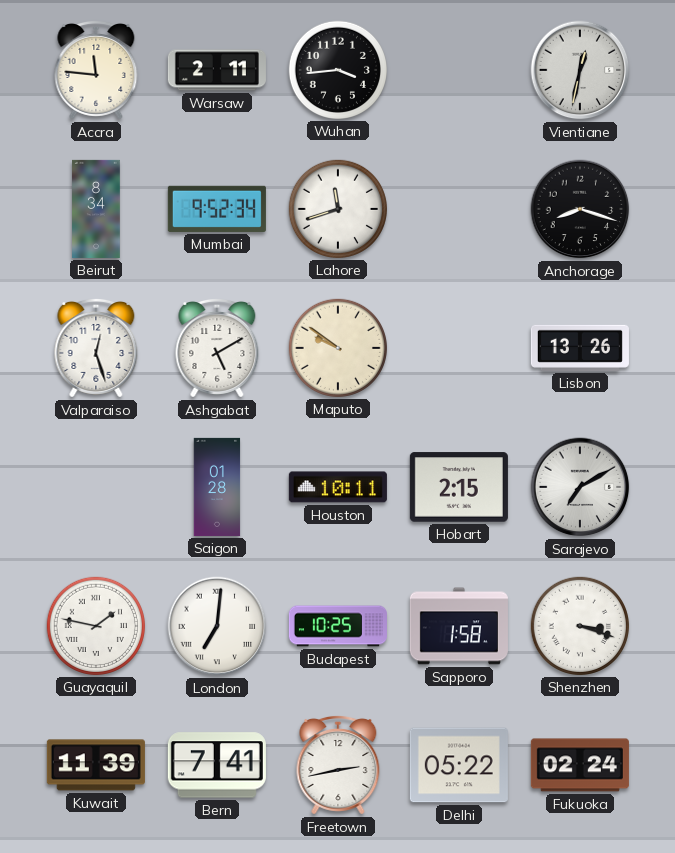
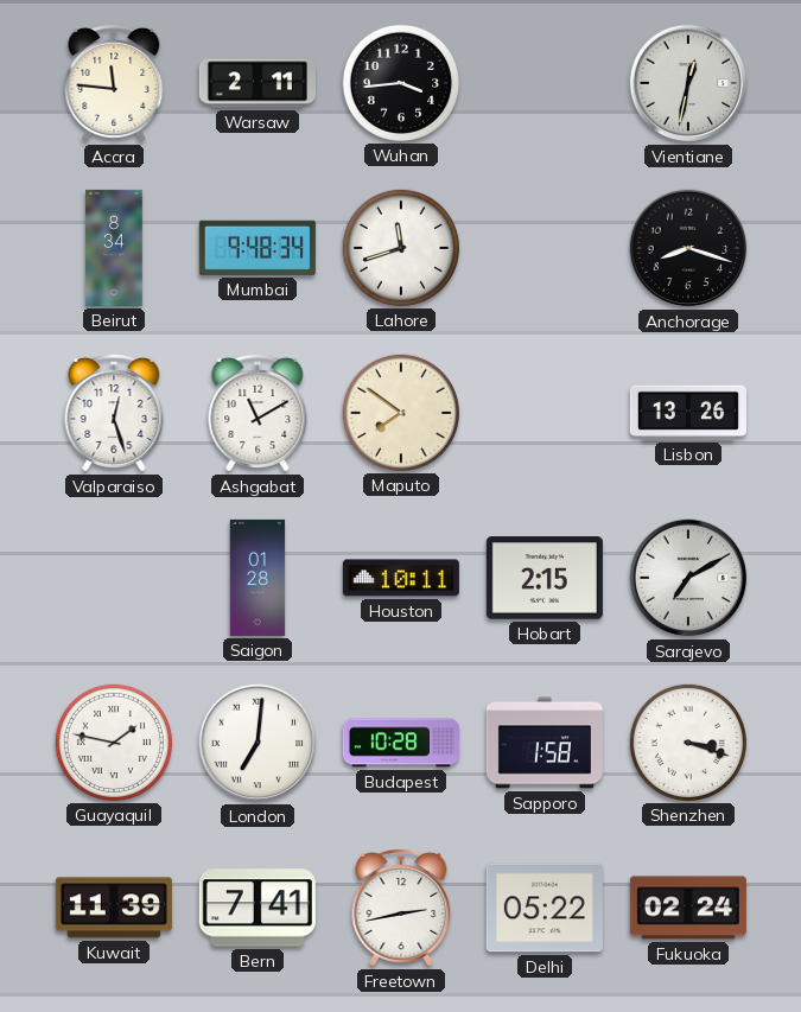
Mumbai: 9:52 -> 9:48 (258, 248)
Ashgabat: 5:10 -> 11:10 (258, 413)
Maputo: 9:51 -> 7:51 (401, 413)
Budapest: 10:25 -> 10:28 (401, 743)
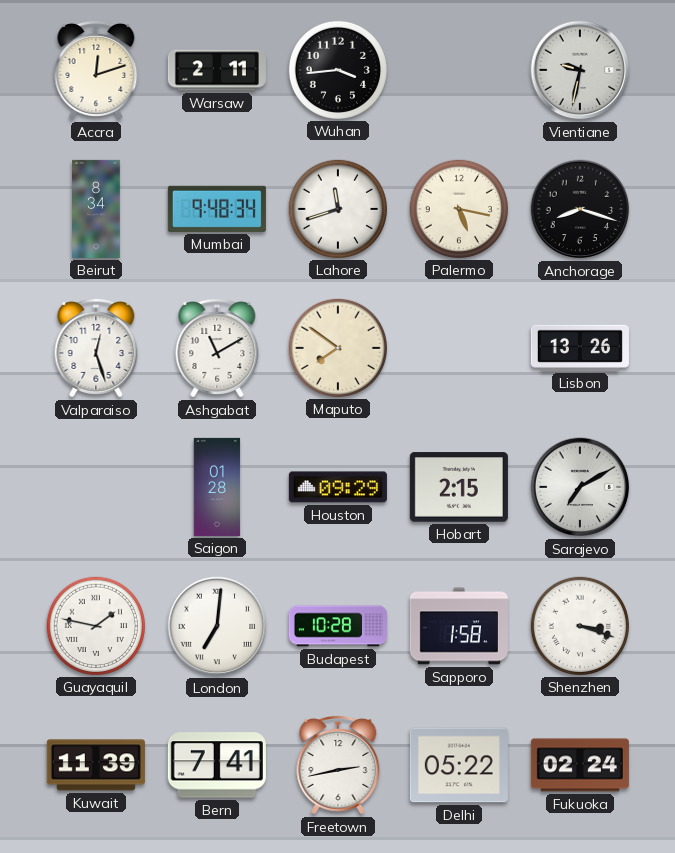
Accra: 11:46 -> 12:12 (96, 70)
Vientiane: 12:32 -> 9:32 (580, 70)
Palermo: none -> 5:17 (459, 209)
Houston: 10:11 -> 09:29 (338, 487)
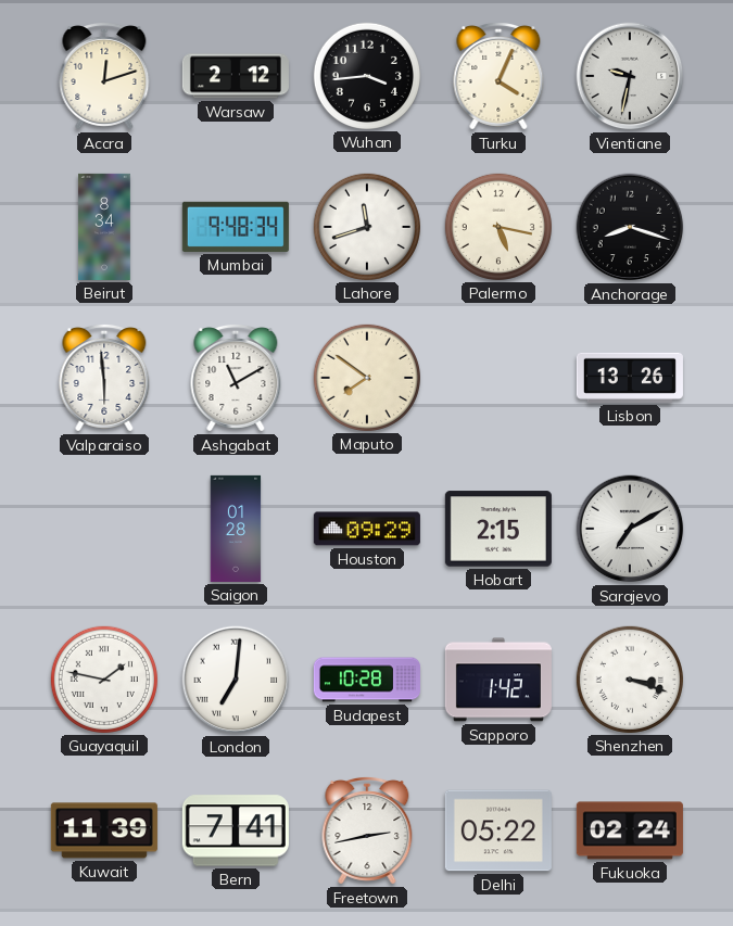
Warsaw: 2:11 -> 2:12 (236, 76)
Turku: none -> 4:04 (498, 76)
Valparaiso: 12:27 -> 5:59 (104, 378)
Sapporo: 1:58 -> 1:42 (498, 680)
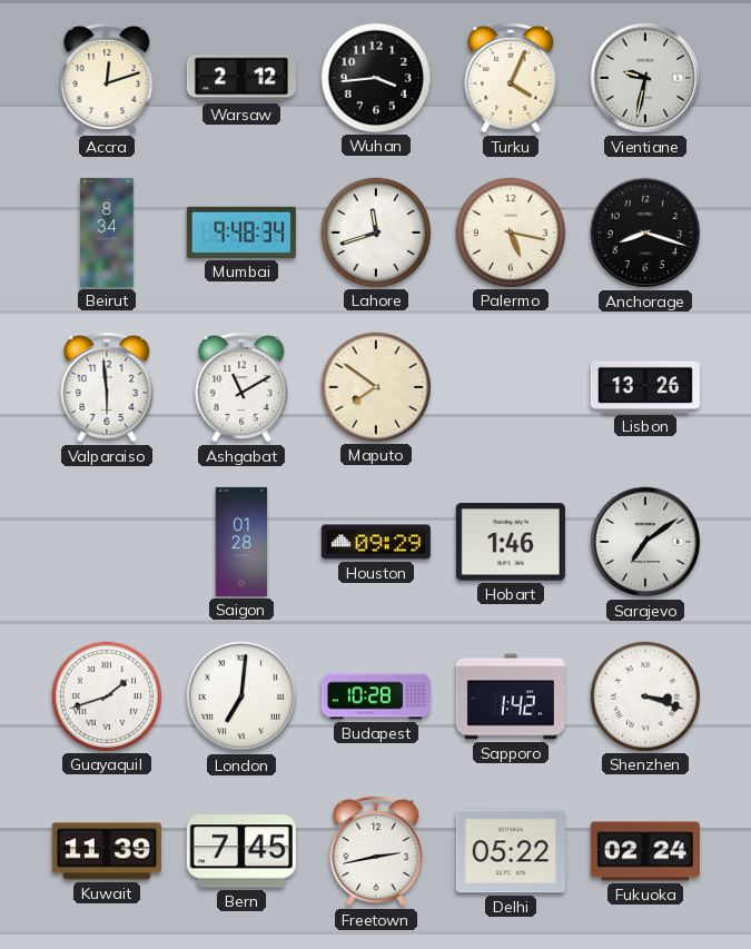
Hobart: 2:15 -> 1:46 (511, 542)
Sarajevo: 7:10 -> 7:09 (645, 542)
Guayaquil: 1:47 -> 1:42 (107, 696)
Bern: 7:41 -> 7:45 (241, 851)
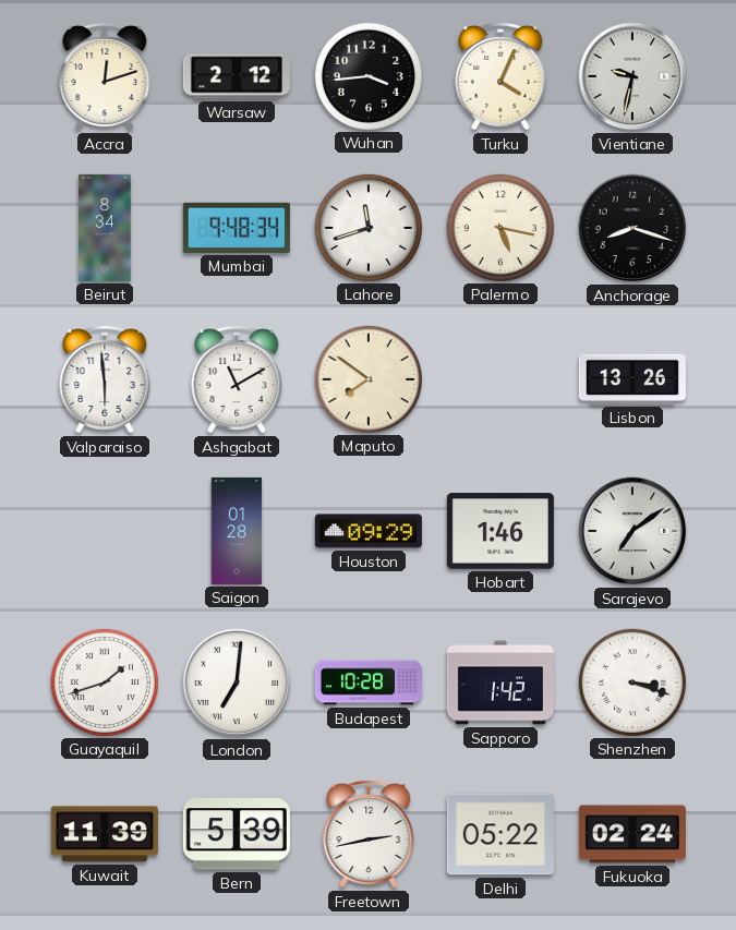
Bern: 7:45 -> 5:39 (237, 834)
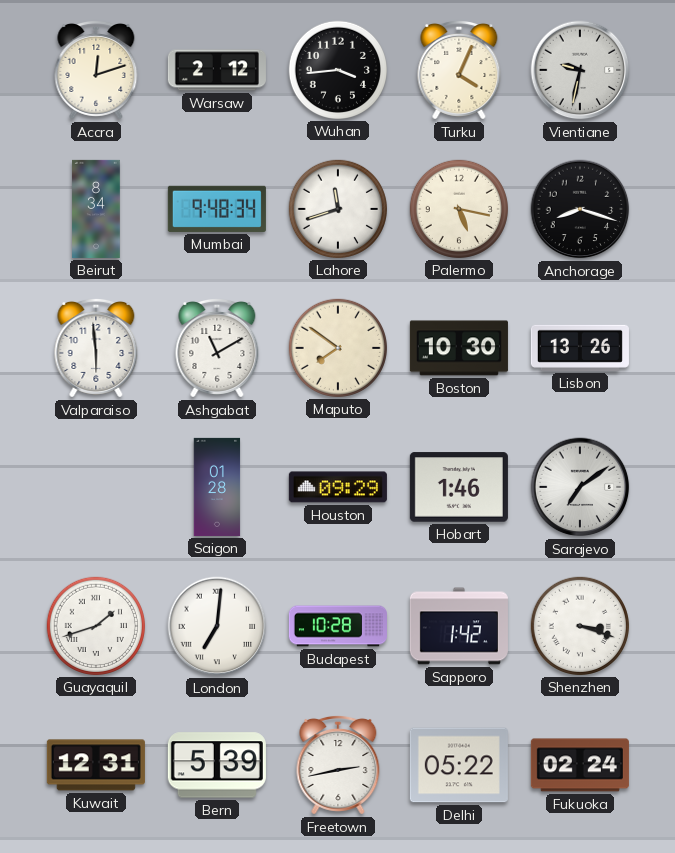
Boston: none -> 10:30 (459, 348)
Kuwait: 11:39 -> 12:31 (96, 765)
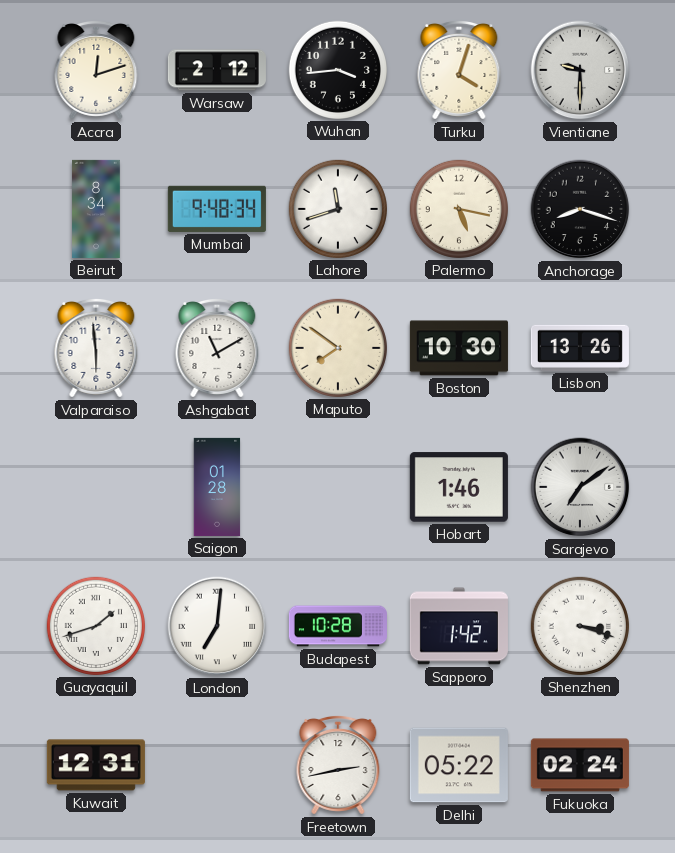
Turku: 4:04 -> 4:03 (459, 70)
Vientiane: 9:32 -> 9:30 (580, 70)
Houston: 09:29 -> none (338, 487)
Bern: 5:39 -> none (217, 765)
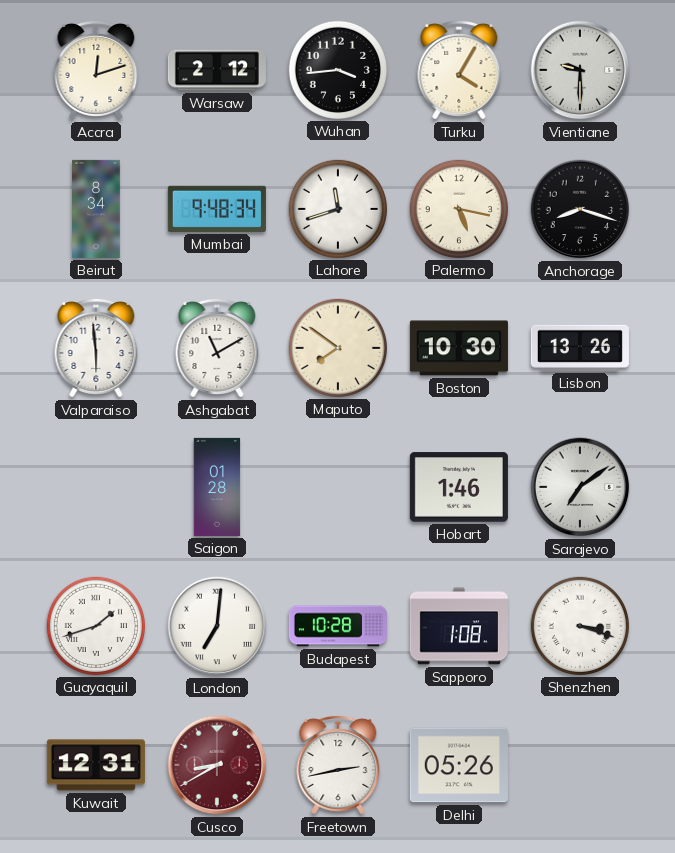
Turku: 4:03 -> 4:05 (459, 70)
Sapporo: 1:42 -> 1:08 (459, 626)
Cusco: none -> 8:40 (217, 765)
Delhi: 05:22 -> 05:26 (459, 765)
Fukuoka: 02:24 -> none (580, 765)
